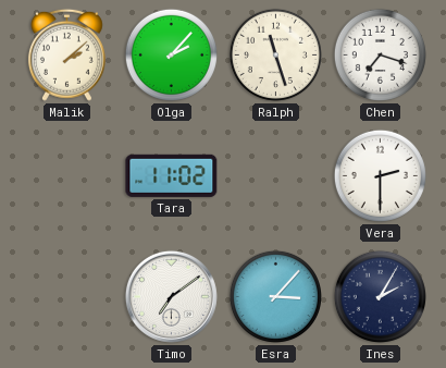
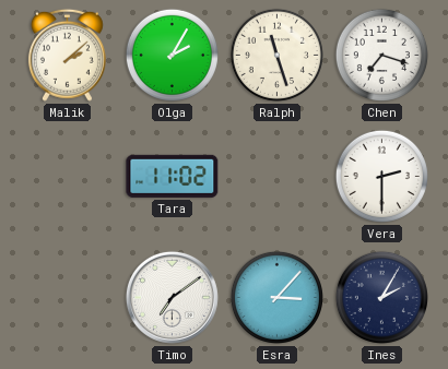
Olga: 2:07 -> 2:05 (172, 55)
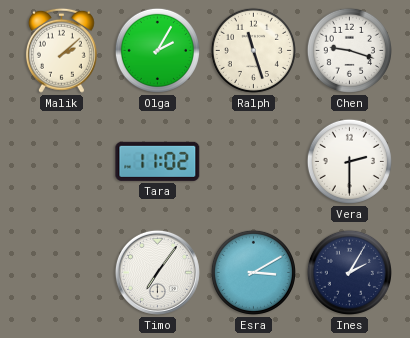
Chen: 7:18 -> 9:18 (349, 50)
Timo: 7:09 -> 7:06 (157, 272)
Esra: 3:07 -> 3:10 (253, 272)
